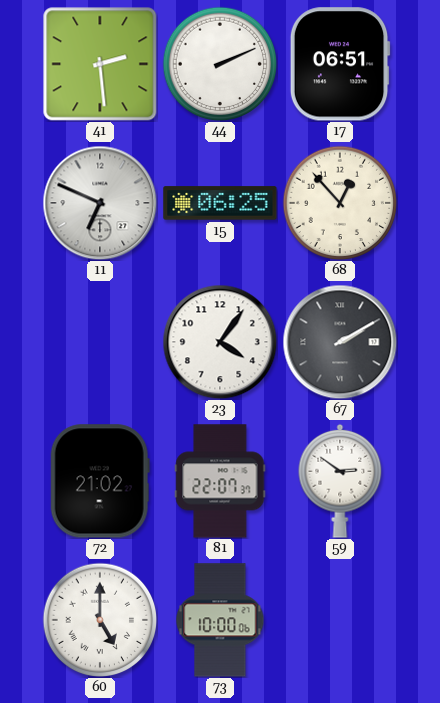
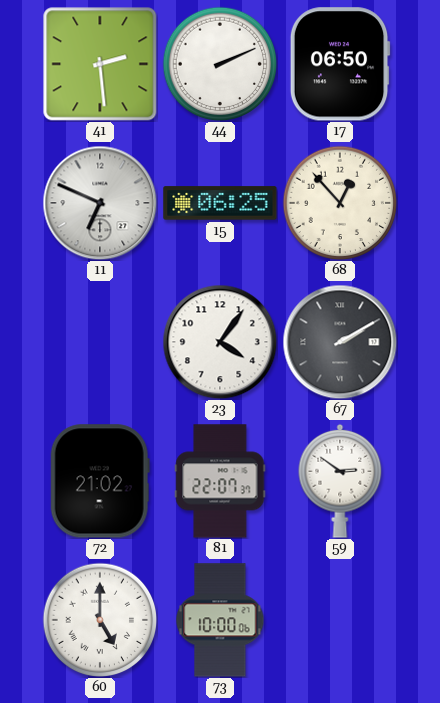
17: 06:51 -> 06:50 (340, 64)
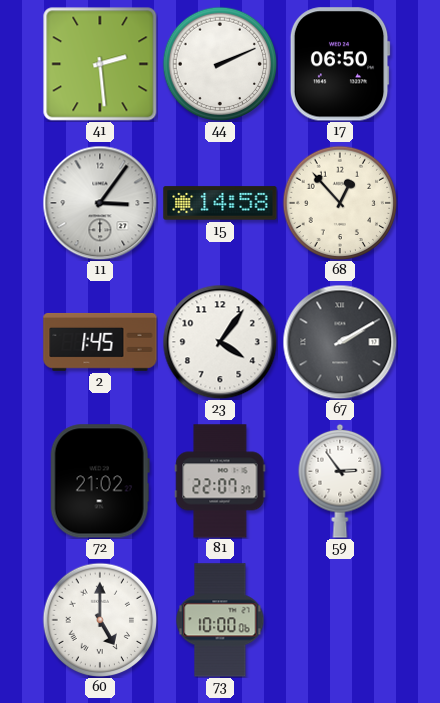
11: 6:49 -> 3:06 (100, 203)
15: 06:25 -> 14:58 (220, 203)
2: none -> 1:45 (100, 342)
59: 2:51 -> 2:54 (340, 481)
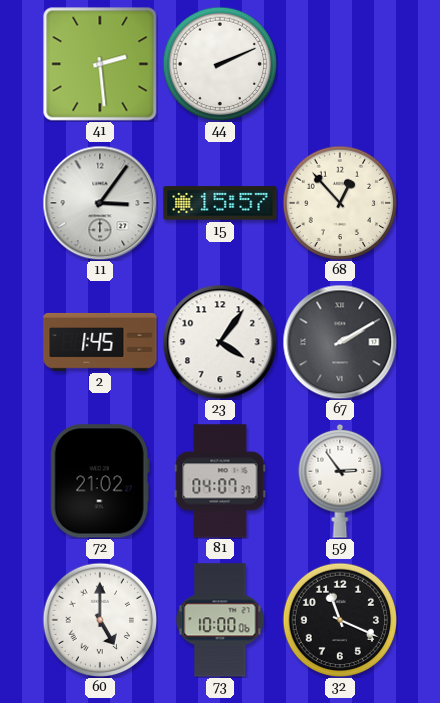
17: 06:50 -> none (340, 64)
15: 14:58 -> 15:57 (220, 203)
81: 22:07 -> 04:07 (220, 481)
32: none -> 11:19 (340, 620)
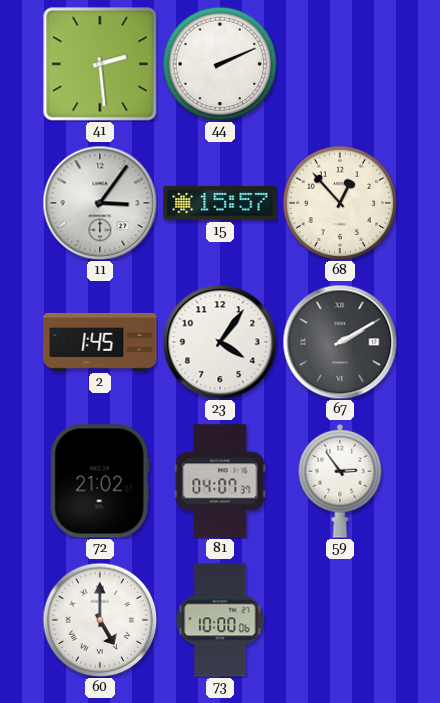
32: 11:19 -> none (340, 620)
